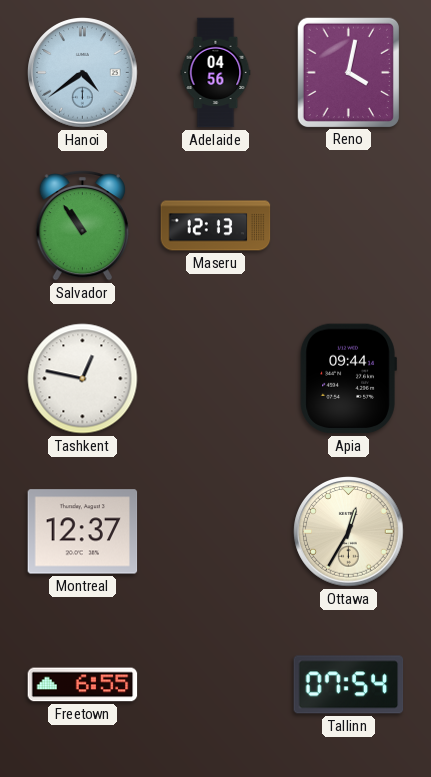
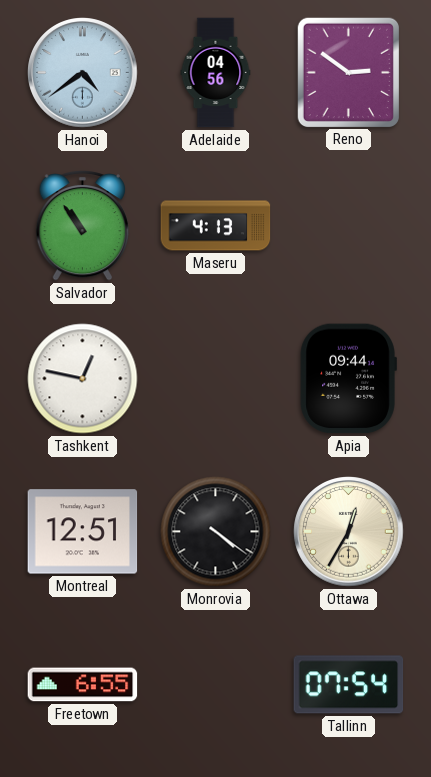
Reno: 4:02 -> 2:51 (348, 72)
Maseru: 12:13 -> 4:13 (216, 226)
Montreal: 12:37 -> 12:51 (83, 532)
Monrovia: none -> 4:21 (216, 532)
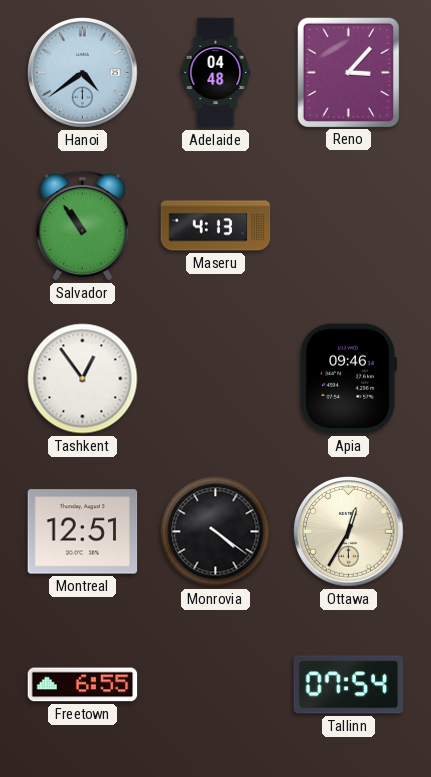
Adelaide: 04:56 -> 04:48 (216, 73)
Reno: 2:51 -> 3:07 (348, 72)
Tashkent: 12:47 -> 12:54 (83, 379)
Apia: 09:44 -> 09:46 (348, 379)
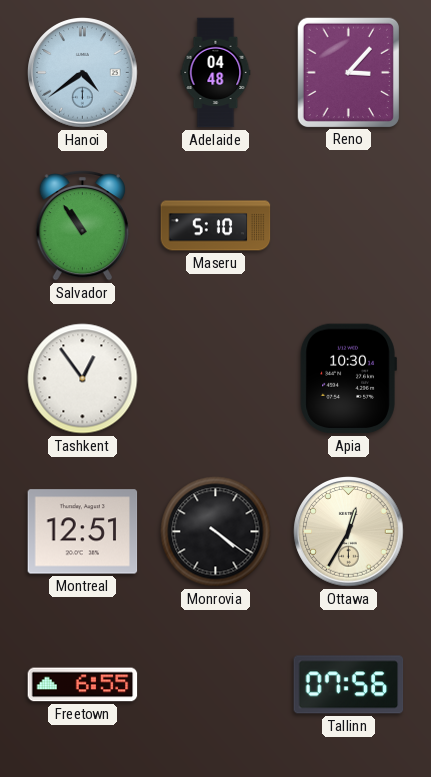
Maseru: 4:13 -> 5:10 (216, 226)
Apia: 09:46 -> 10:30 (348, 379)
Tallinn: 07:54 -> 07:56 (349, 685)
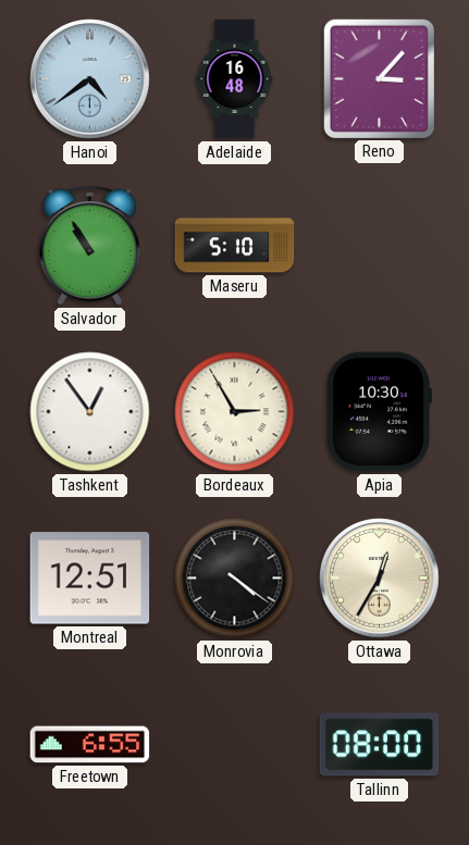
Adelaide: 04:48 -> 16:48 (235, 79)
Salvador: 10:54 -> 10:55 (89, 246)
Bordeaux: none -> 2:55 (235, 412)
Tallinn: 07:56 -> 08:00 (380, 745)
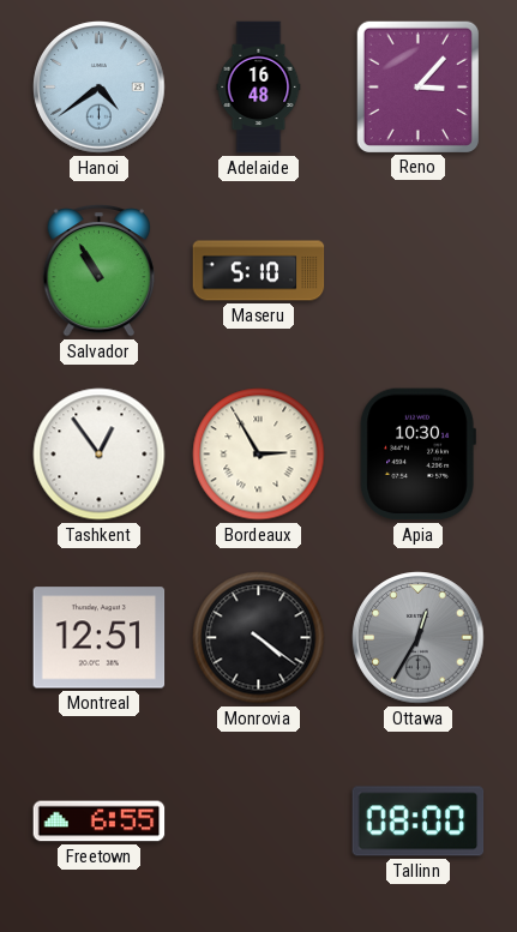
Ottawa dial: cream -> grey (419, 638)
